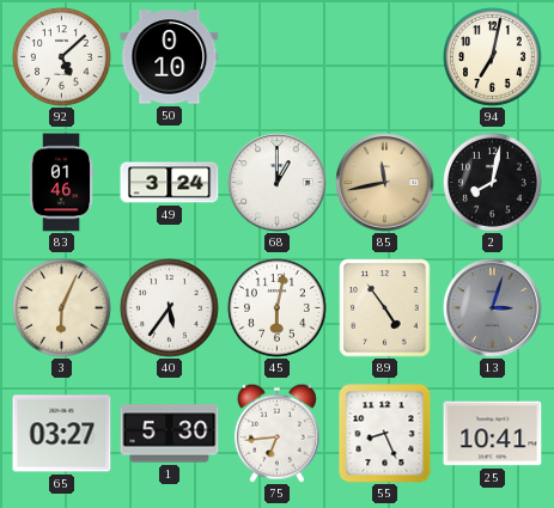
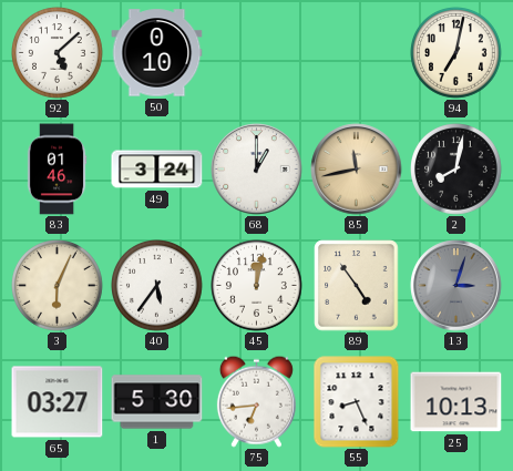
45: 6:02 -> 12:02 (257, 286)
25: 10:41 -> 10:13 (456, 402)
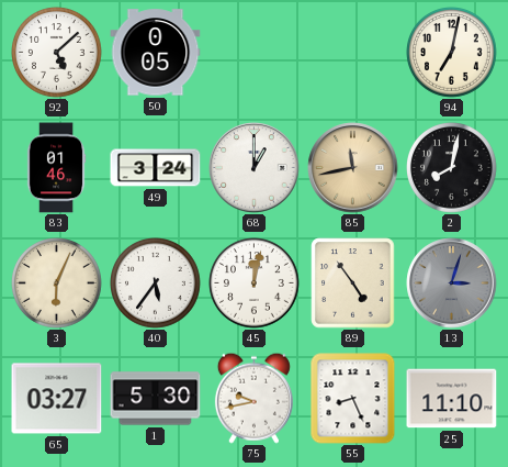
50: 0:10 -> 0:05 (156, 53)
75: 6:44 -> 9:43 (253, 398)
25: 10:13 -> 11:10 (452, 399)
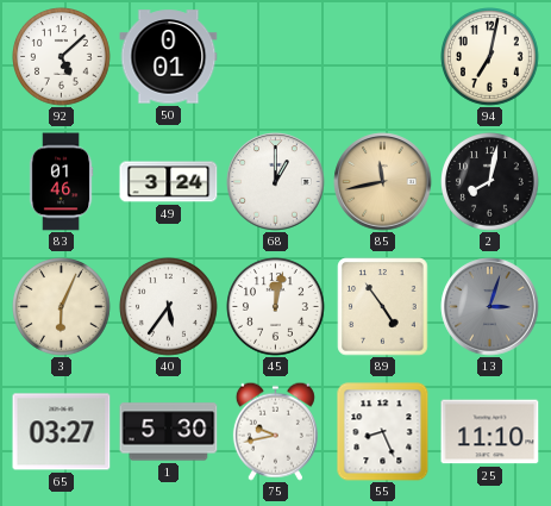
50: 0:05 -> 0:01 (169, 57)
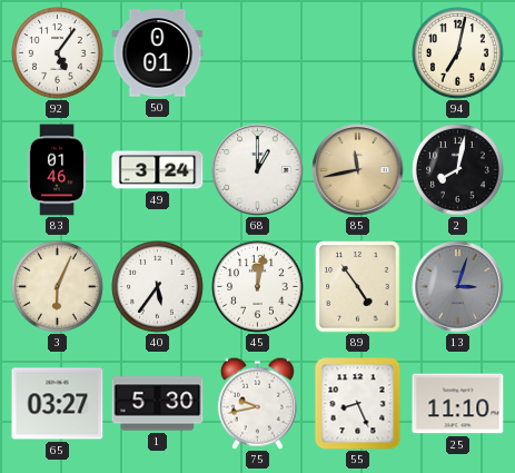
92: 5:08 -> 5:06 (58, 53)
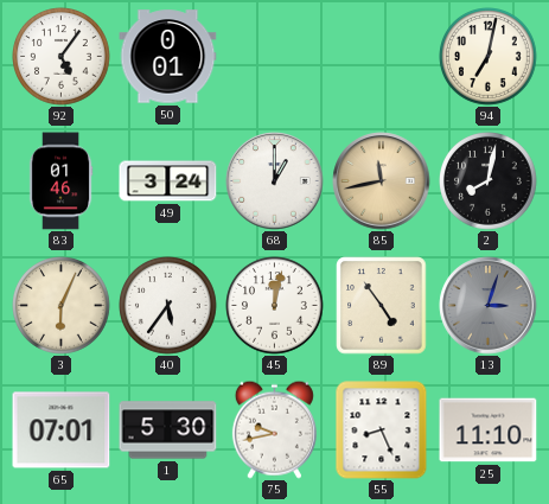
65: 03:27 -> 07:01 (62, 430)
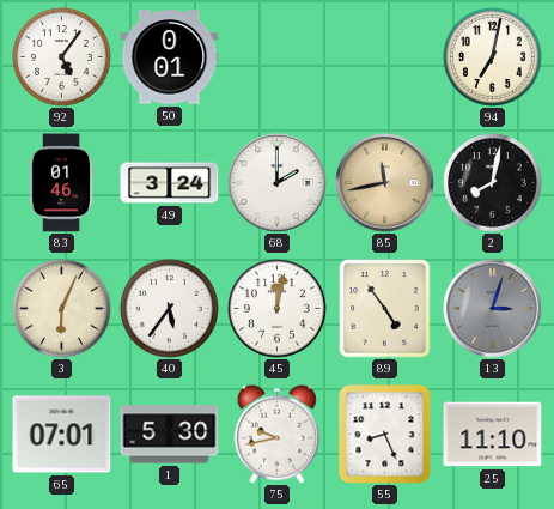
68: 1:00 -> 2:00 (278, 183)
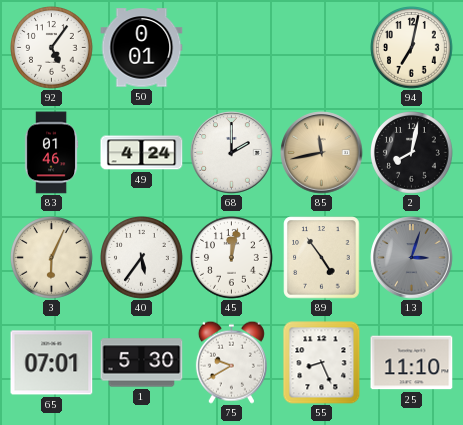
49: 3:24 -> 4:24 (142, 153)
75: 9:43 -> 9:40 (231, 362)
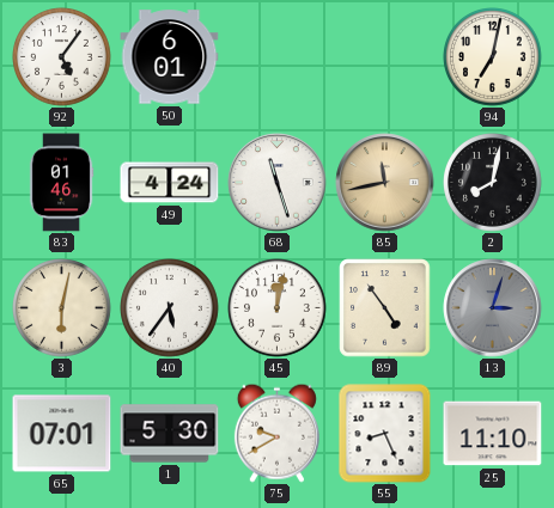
50: 0:01 -> 6:01 (170, 57)
68: 2:00 -> 11:27 (278, 183)
3: 6:04 -> 6:02 (62, 308)
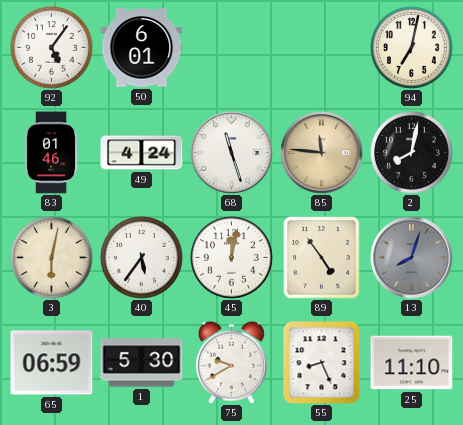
85: 11:43 -> 11:46 (322, 153)
13: 3:03 -> 8:03 (412, 258)
65: 07:01 -> 06:59 (52, 363)
